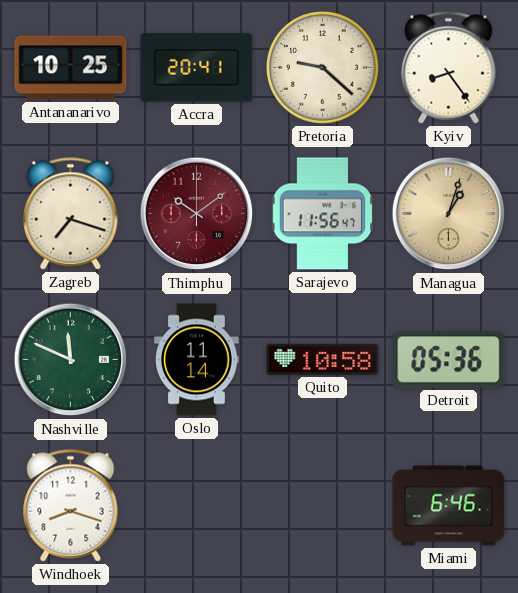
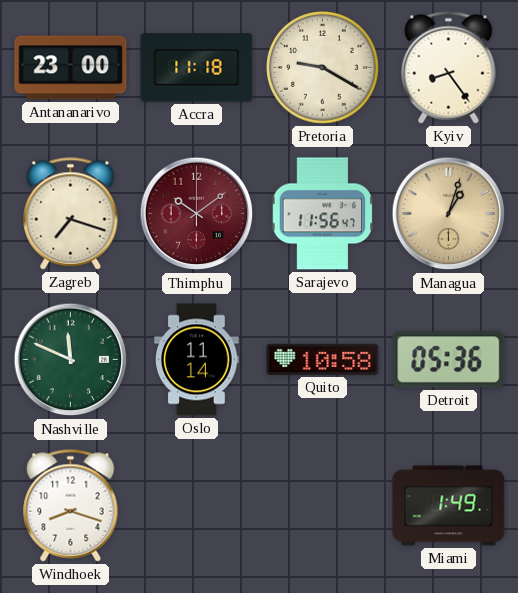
Antananarivo: 10:25 -> 23:00 (71, 68)
Accra: 20:41 -> 11:18 (197, 68)
Pretoria: 9:22 -> 9:20 (322, 67)
Miami: 6:46 -> 1:49 (449, 506)
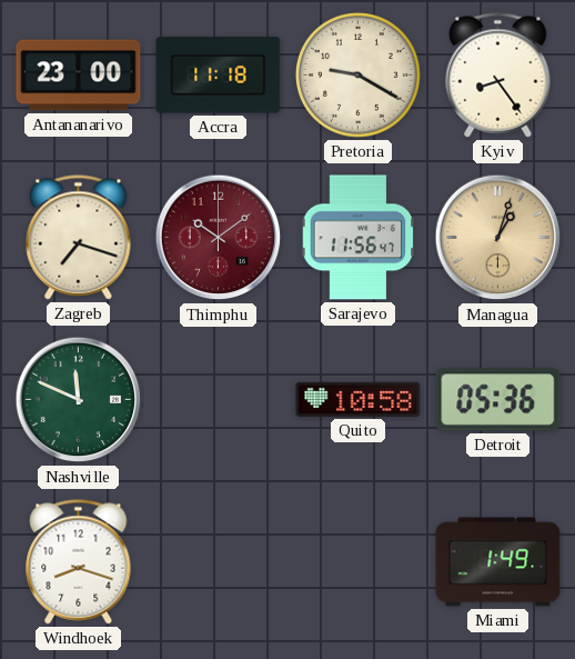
Oslo: 11:14 -> none (197, 360)
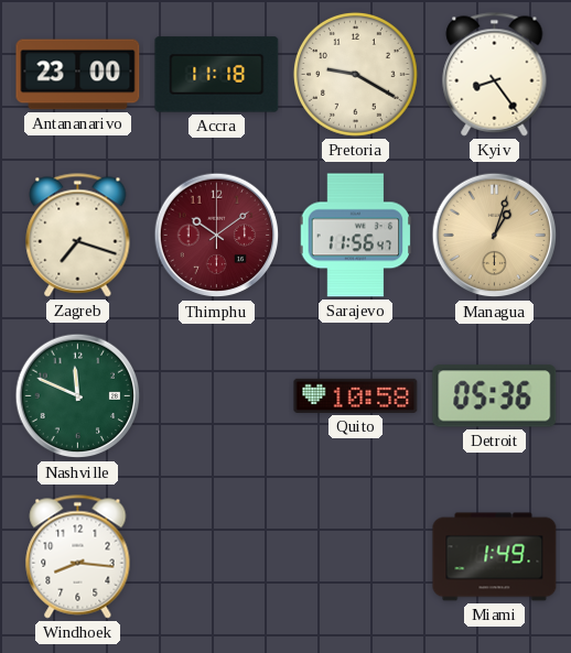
Windhoek: 8:18 -> 8:16 (78, 557)
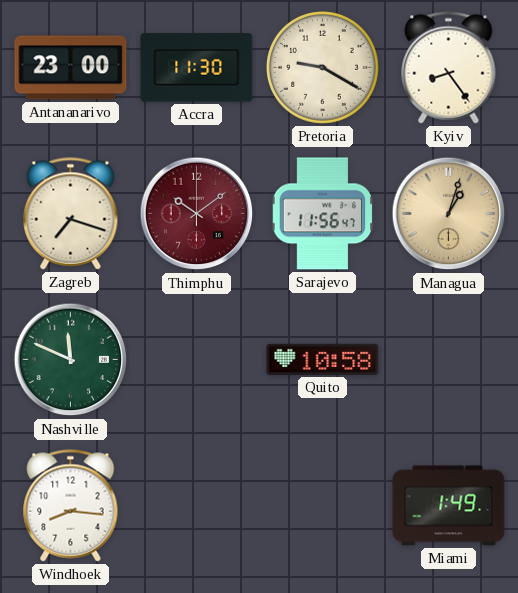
Accra: 11:18 -> 11:30 (197, 68)
Detroit: 05:36 -> none (495, 396)
